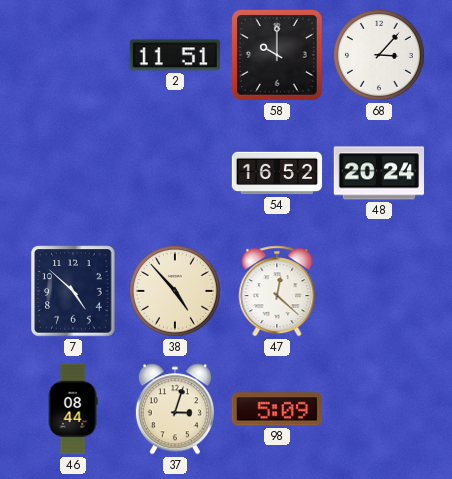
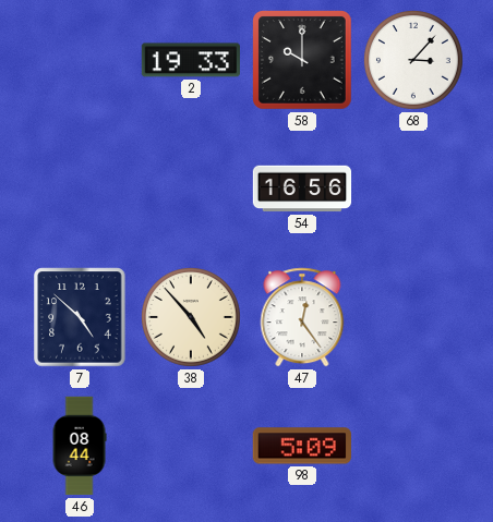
2: 11:51 -> 19:33 (190, 60)
54: 16:52 -> 16:56 (302, 189)
48: 20:24 -> none (379, 173)
47: 12:22 -> 12:24 (302, 317)
37: 3:03 -> none (175, 409)
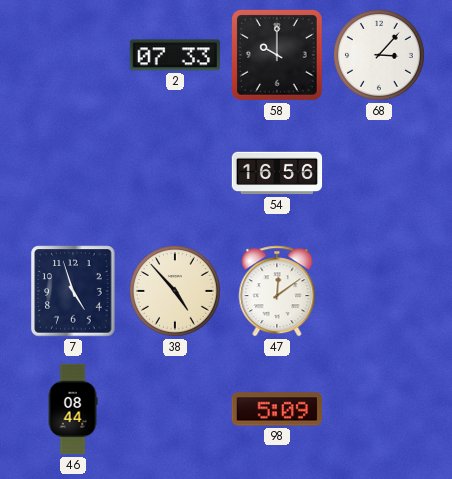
2: 19:33 -> 07:33 (174, 55)
7: 4:52 -> 4:57 (73, 291)
47: 12:24 -> 12:09 (277, 291)
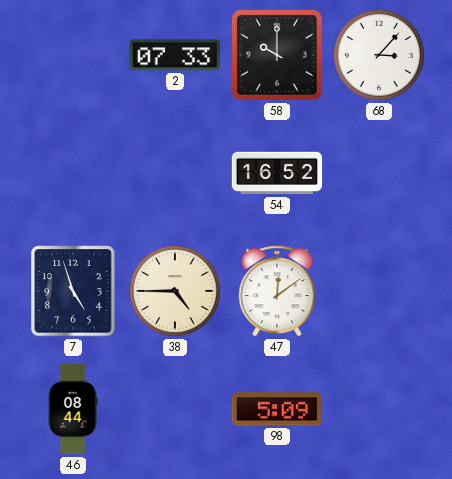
54: 16:56 -> 16:52 (277, 173)
38: 4:53 -> 4:45 (176, 291)
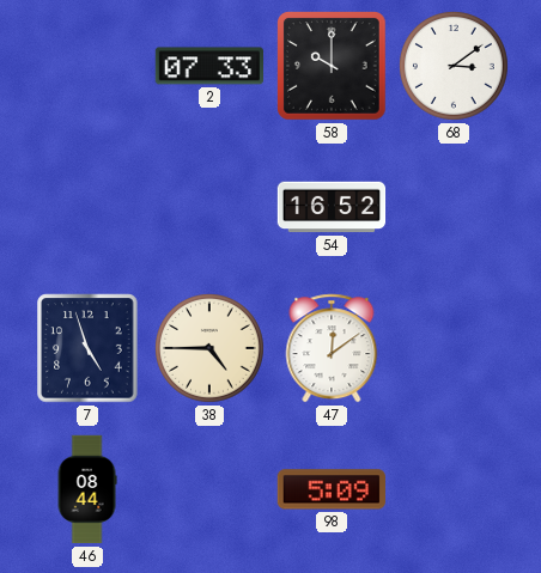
68: 3:07 -> 3:09 (455, 66)
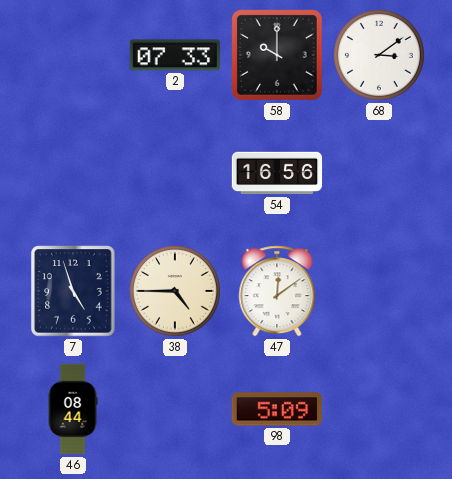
54: 16:52 -> 16:56 (277, 173)
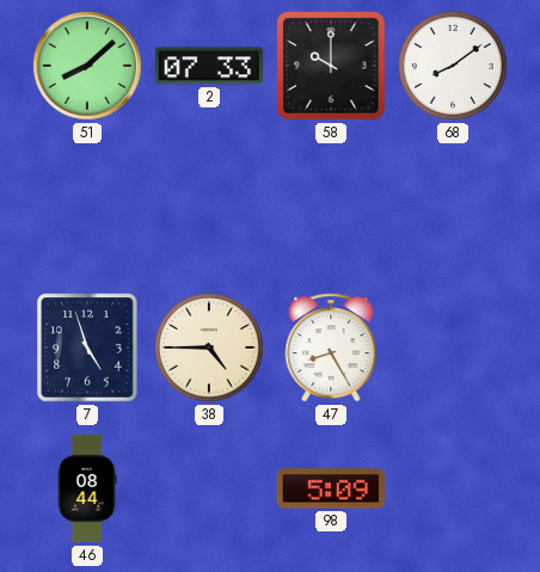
51: none -> 8:08 (87, 66)
68: 3:09 -> 8:09 (454, 66)
54: 16:56 -> none (277, 173)
47: 12:09 -> 8:25 (331, 347)
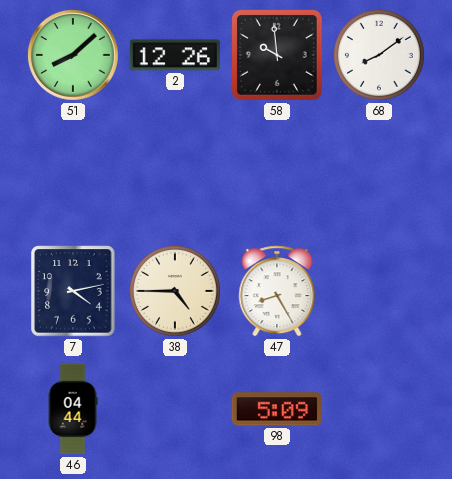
2: 07:33 -> 12:26 (174, 55)
58: 10:00 -> 9:59 (278, 56)
7: 4:57 -> 4:13 (73, 291)
46: 08:44 -> 04:44 (73, 409)
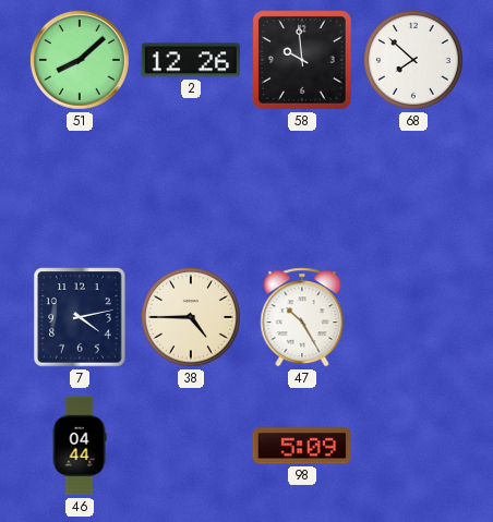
68: 8:09 -> 7:52 (414, 60)
47: 8:25 -> 10:25 (302, 317)
